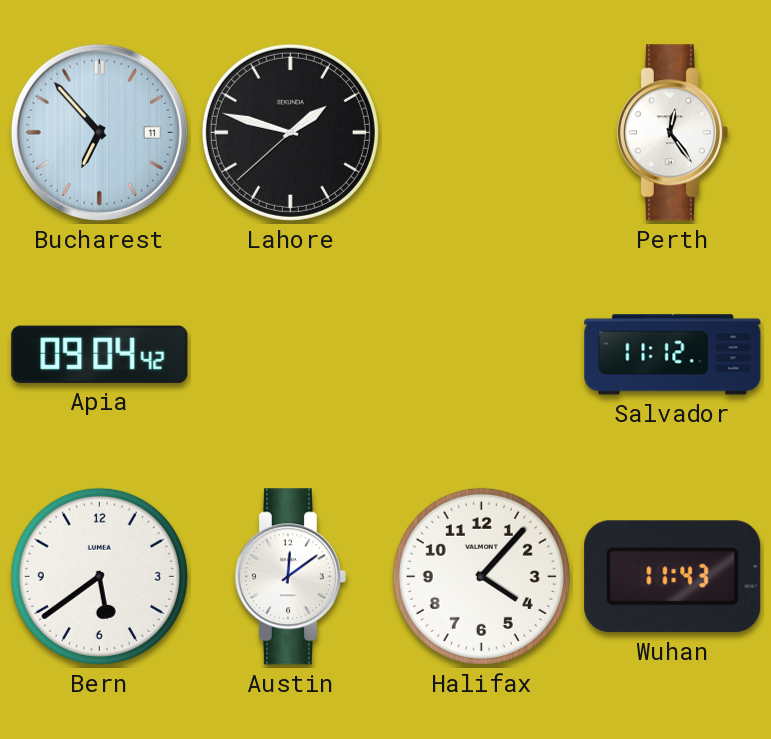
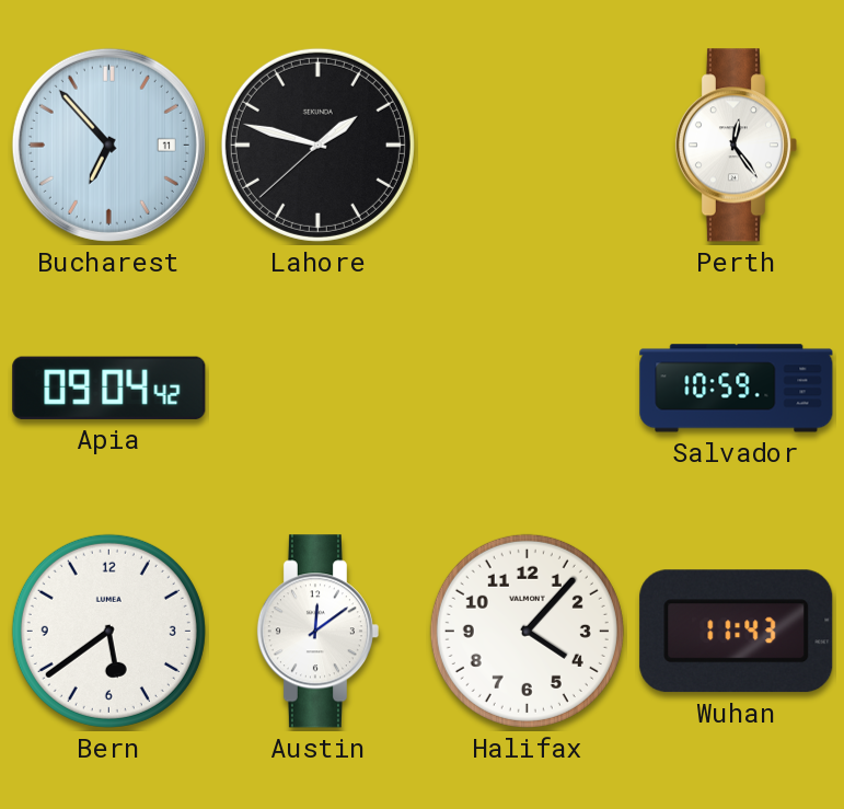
Salvador: 11:12 -> 10:59 (737, 389)
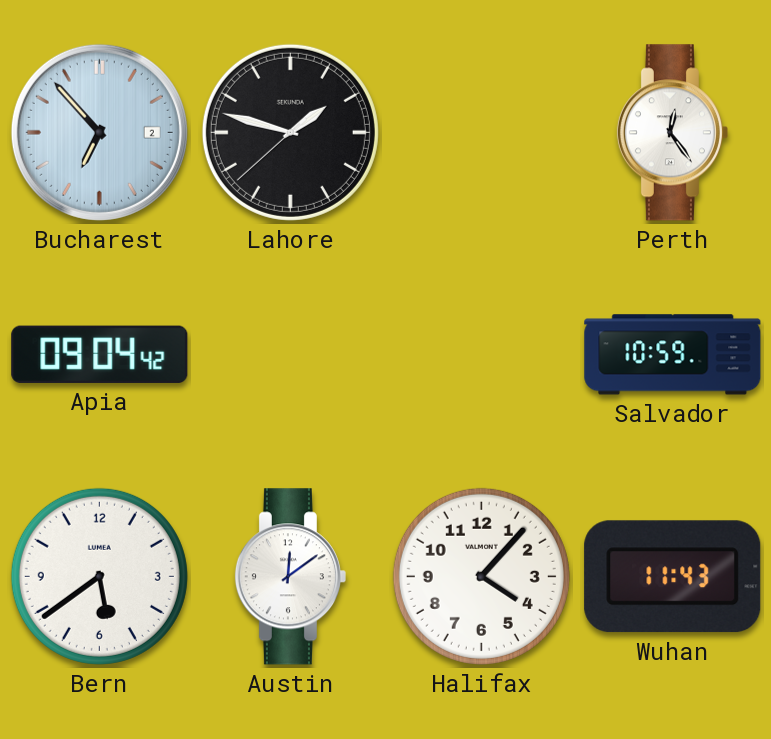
Bucharest date: 11 -> 2 (99, 132)
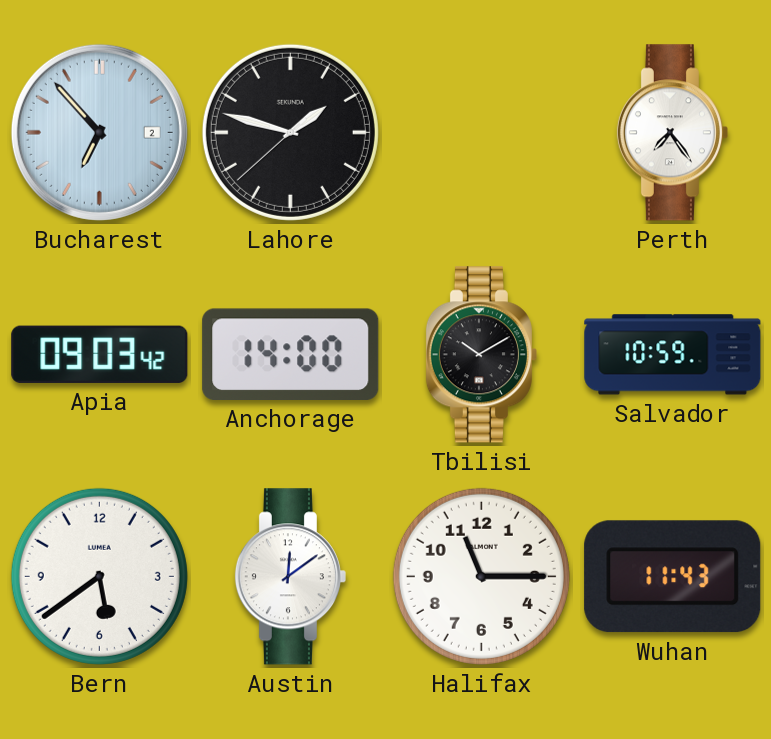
Perth: 12:24 -> 7:24 (672, 133)
Apia: 09:04 -> 09:03 (100, 354)
Anchorage: none -> 14:00 (291, 354)
Tbilisi: none -> 10:10 (481, 355)
Halifax: 4:07 -> 11:15 (481, 576)
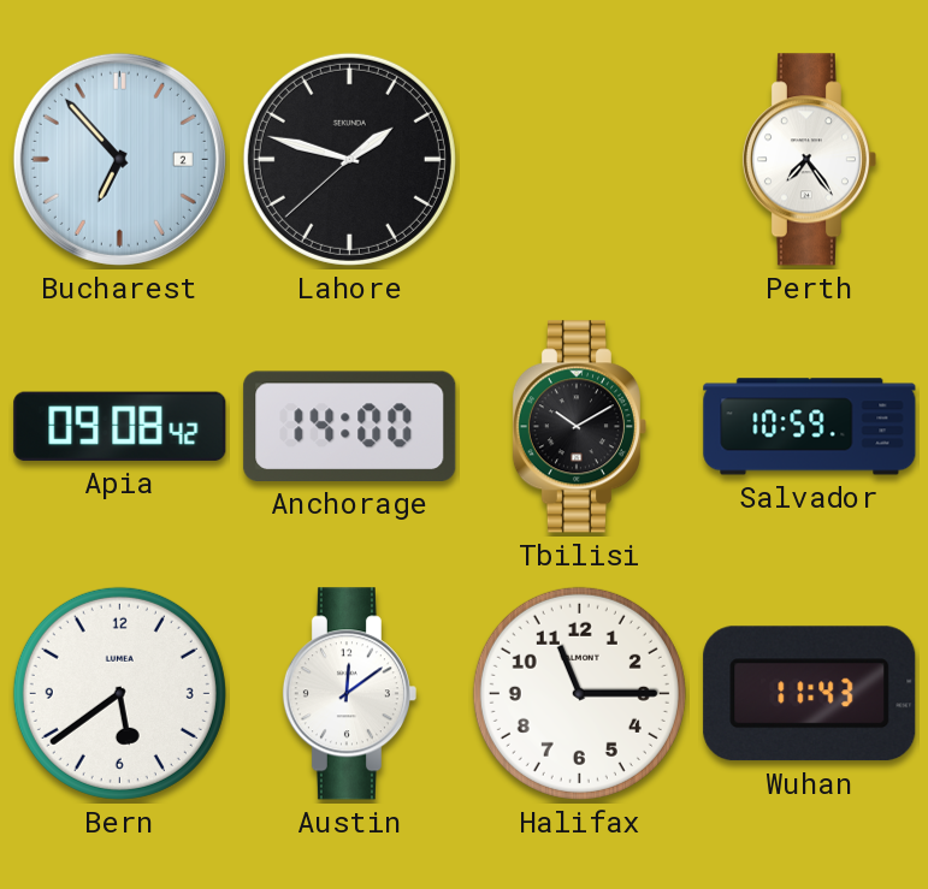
Apia: 09:03 -> 09:08 (120, 426)
